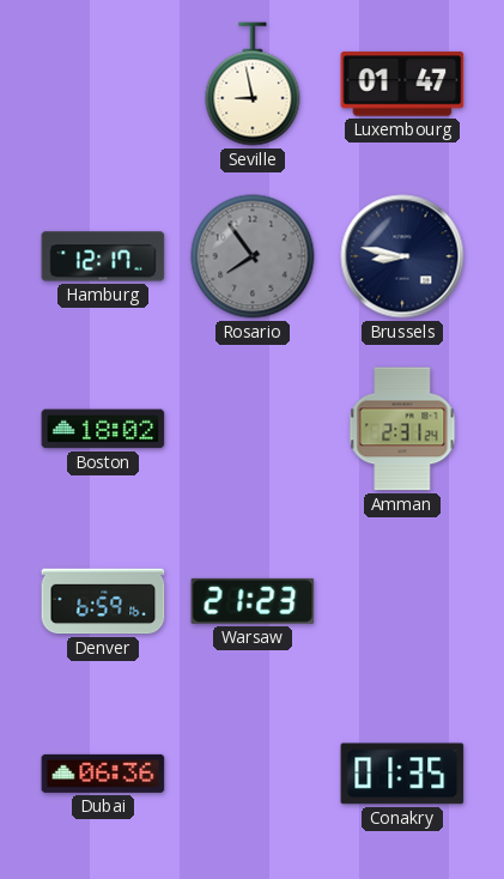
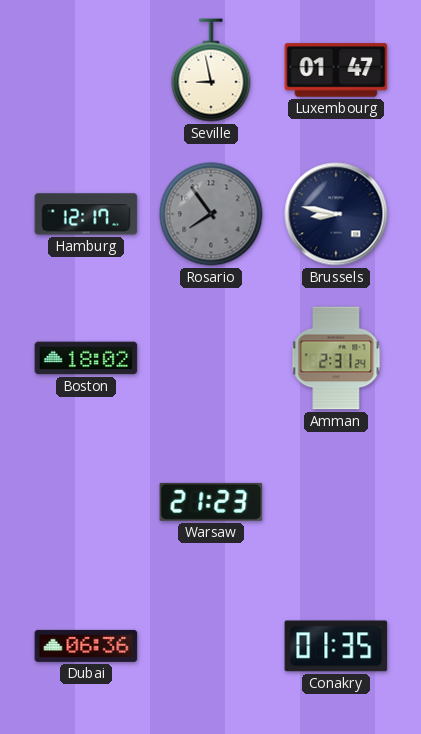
Denver: 6:59 -> none (103, 601)
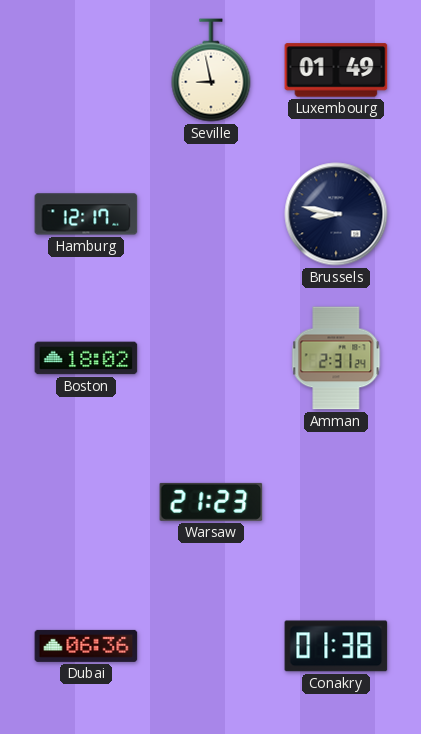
Luxembourg: 01:47 -> 01:49 (336, 70)
Rosario: 7:54 -> none (211, 214)
Conakry: 01:35 -> 01:38 (336, 646)
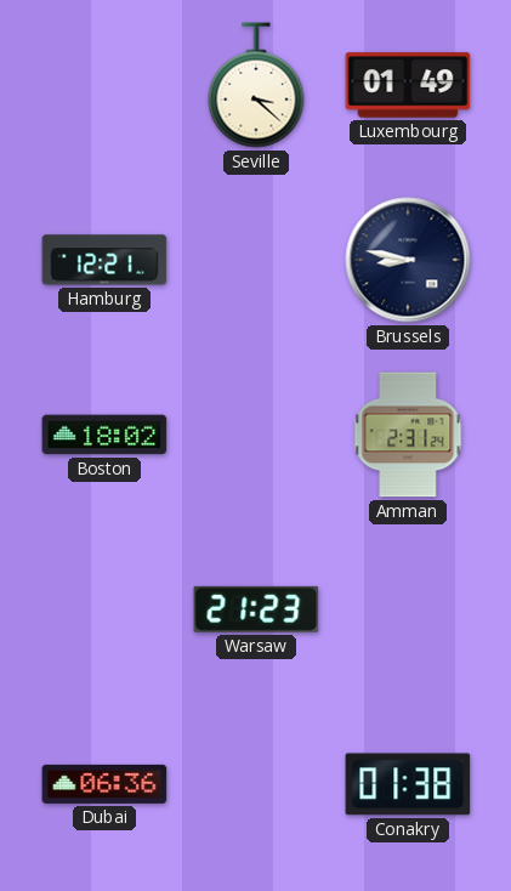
Seville: 8:58 -> 3:22 (256, 85)
Hamburg: 12:17 -> 12:21 (104, 260)
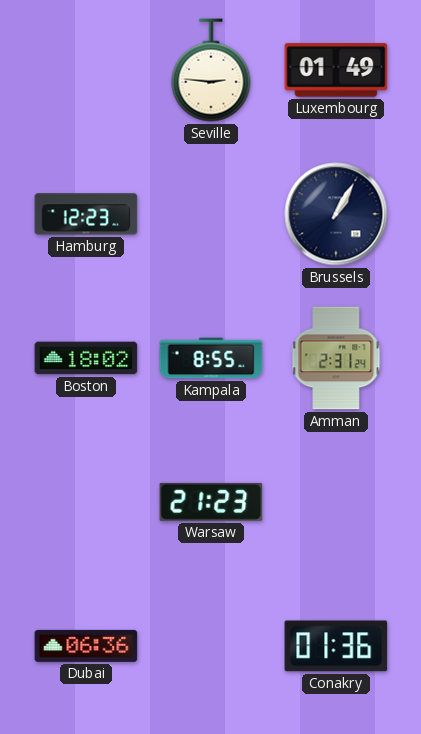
Seville: 3:22 -> 2:46 (211, 70)
Hamburg: 12:21 -> 12:23 (86, 214)
Brussels: 8:47 -> 1:05 (336, 214)
Kampala: none -> 8:55 (211, 358)
Conakry: 01:38 -> 01:36 (336, 646)
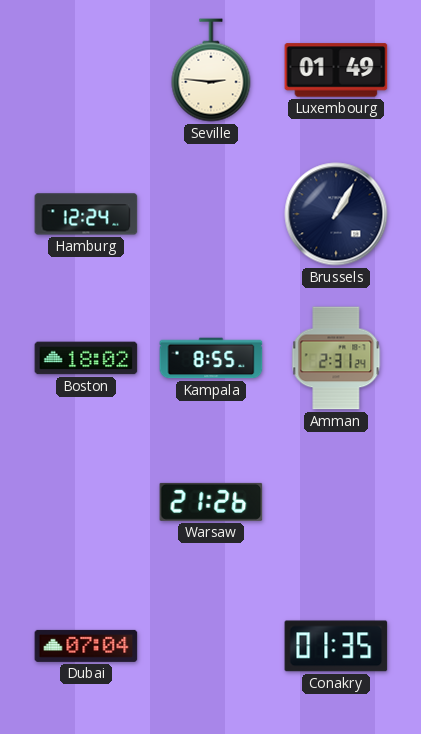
Hamburg: 12:23 -> 12:24 (86, 214)
Warsaw: 21:23 -> 21:26 (211, 502)
Dubai: 06:36 -> 07:04 (86, 646)
Conakry: 01:36 -> 01:35 (336, 646)
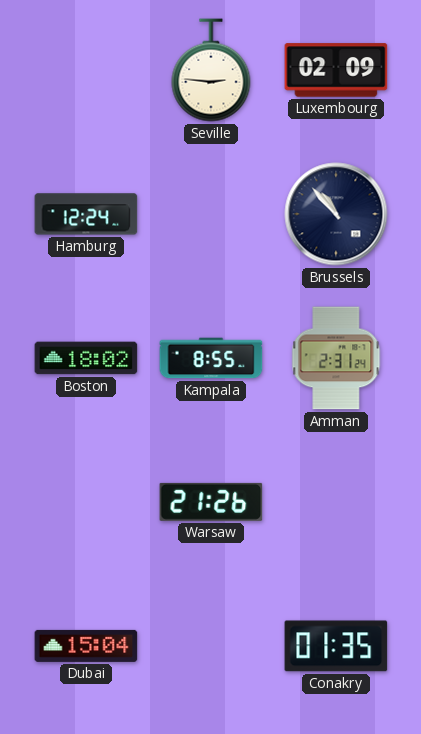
Luxembourg: 01:49 -> 02:09 (336, 70)
Brussels: 1:05 -> 10:53 (336, 214)
Dubai: 07:04 -> 15:04 (86, 646)
